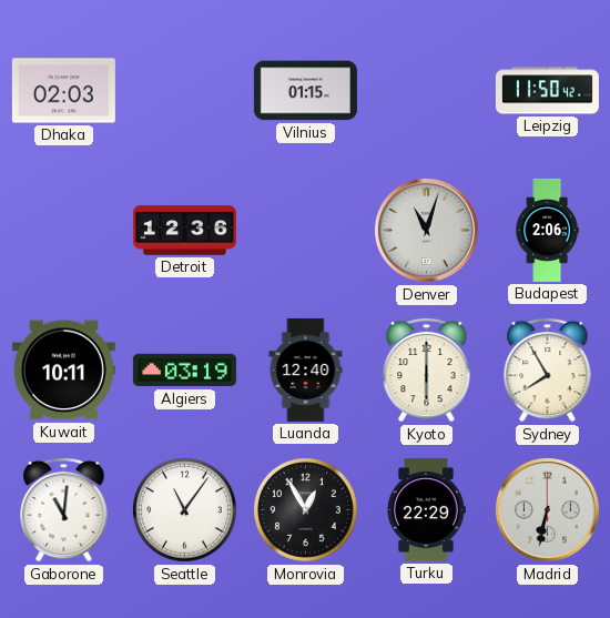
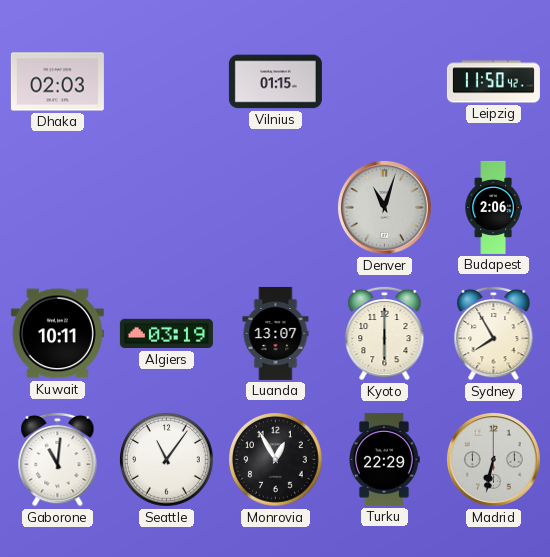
Detroit: 12:36 -> none (184, 231)
Luanda: 12:40 -> 13:07 (276, 333)
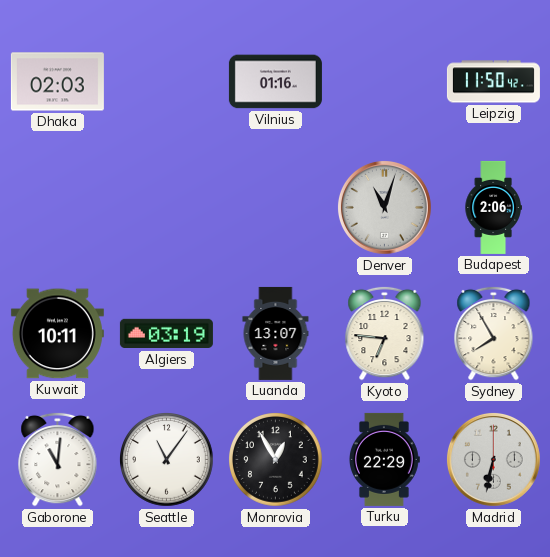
Vilnius: 01:15 -> 01:16 (275, 82)
Kyoto: 6:00 -> 6:46 (385, 333)
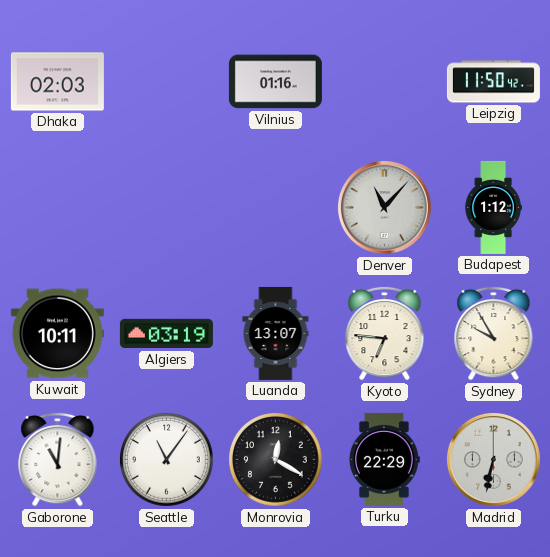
Denver: 11:03 -> 11:07 (384, 207)
Budapest: 2:06 -> 1:12 (493, 207)
Sydney: 7:55 -> 9:55 (494, 333)
Monrovia: 12:55 -> 12:20 (276, 460)
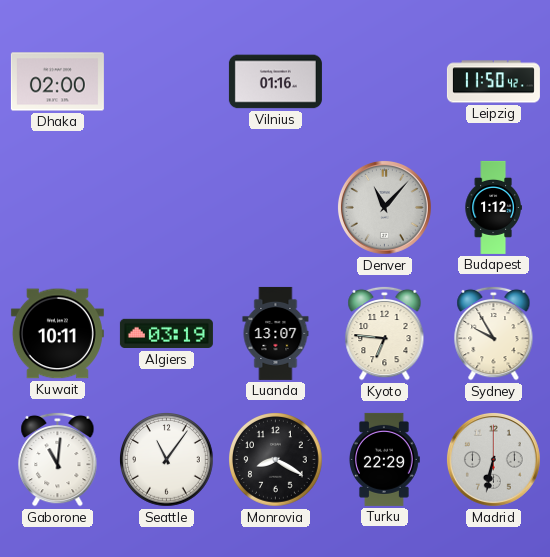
Dhaka: 02:03 -> 02:00 (57, 82)
Monrovia: 12:20 -> 8:20 (276, 460)
